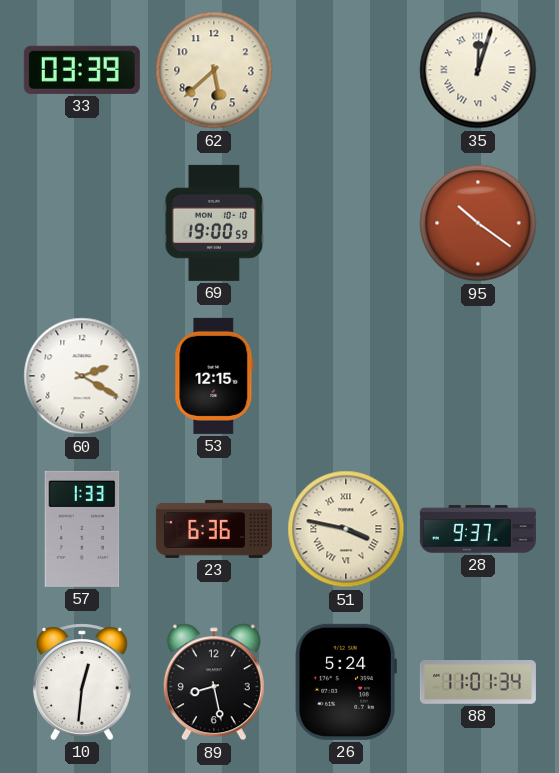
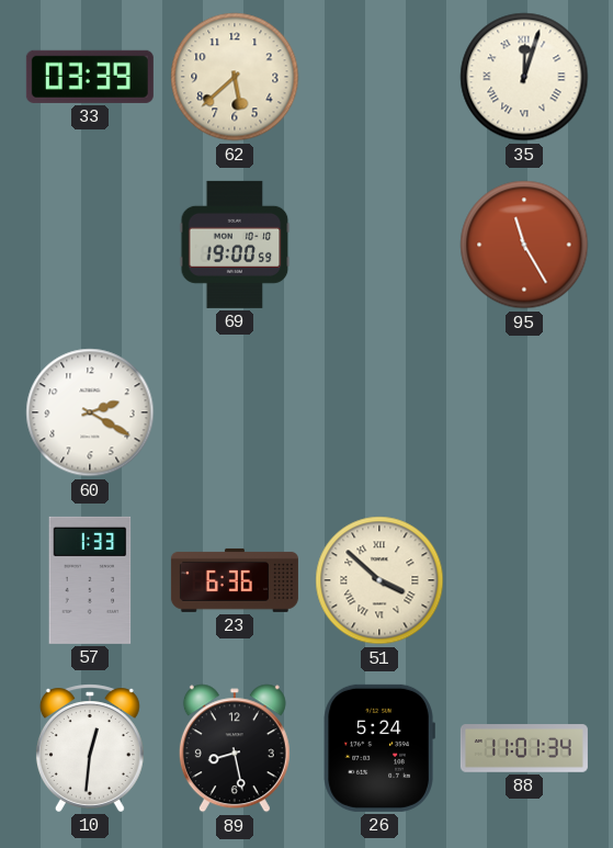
95: 10:21 -> 11:25 (524, 245)
53: 12:15 -> none (214, 376)
51: 3:47 -> 3:52 (379, 580)
28: 9:37 -> none (478, 529)
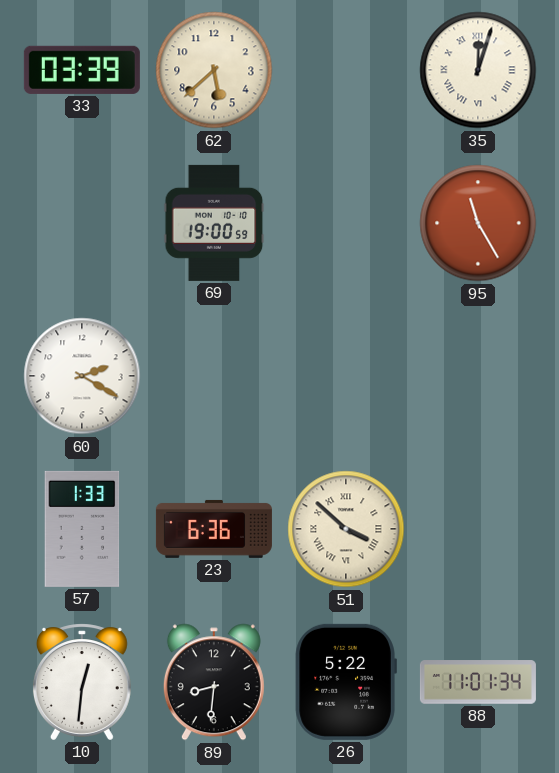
89: 8:28 -> 8:31 (214, 682)
26: 5:24 -> 5:22 (346, 682)
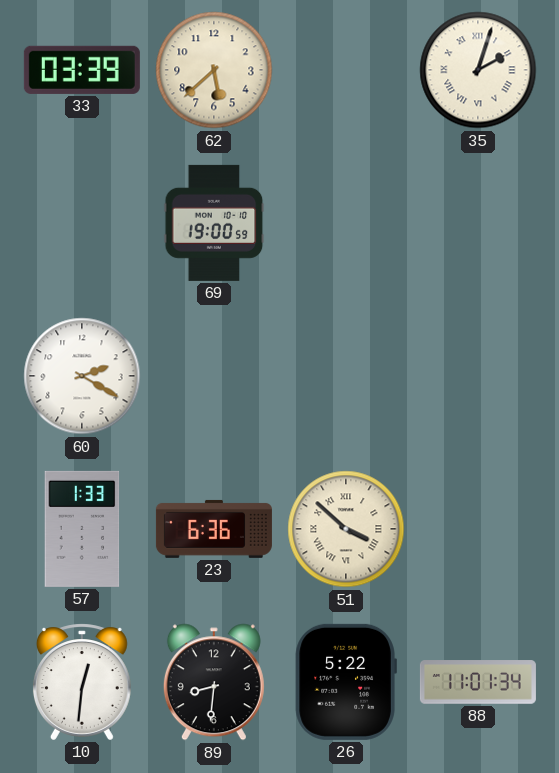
35: 12:03 -> 2:03 (478, 70)
95: 11:25 -> none (478, 223)
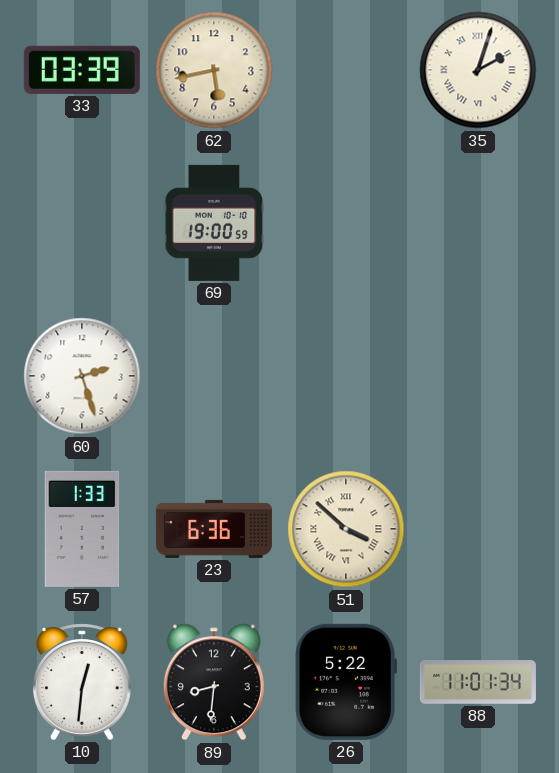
62: 5:38 -> 5:43 (214, 70)
60: 2:20 -> 2:27 (82, 376)
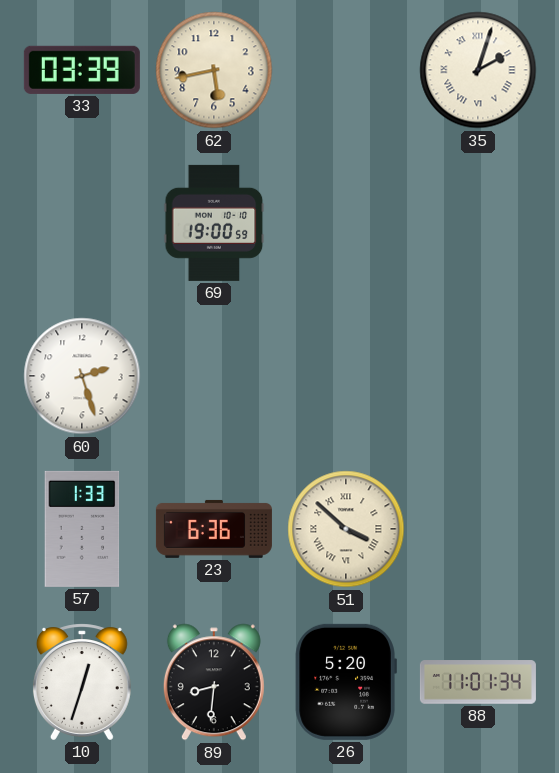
10: 12:31 -> 12:33 (82, 682)
26: 5:22 -> 5:20 (346, 682)
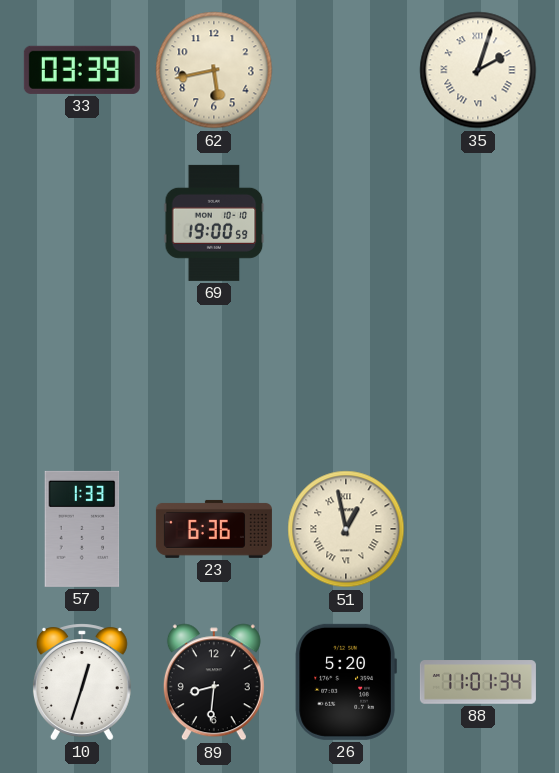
60: 2:27 -> none (82, 376)
51: 3:52 -> 12:58 (346, 529)
